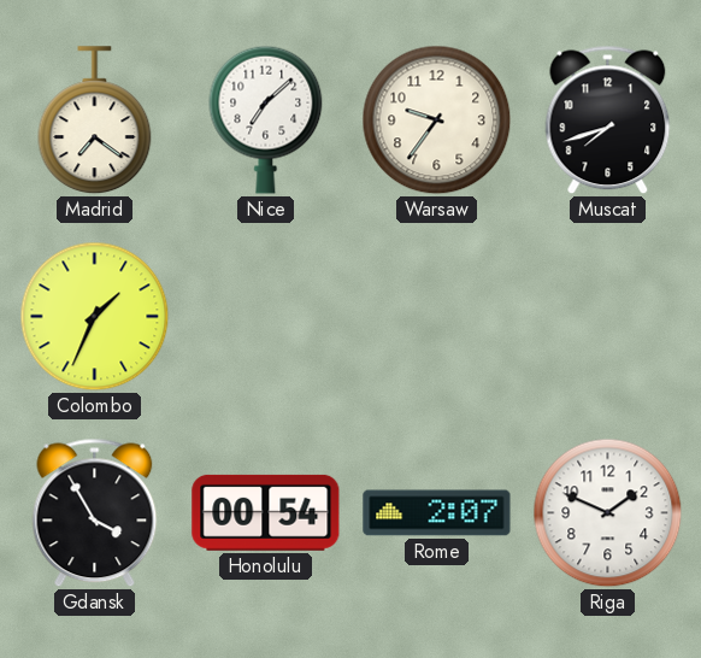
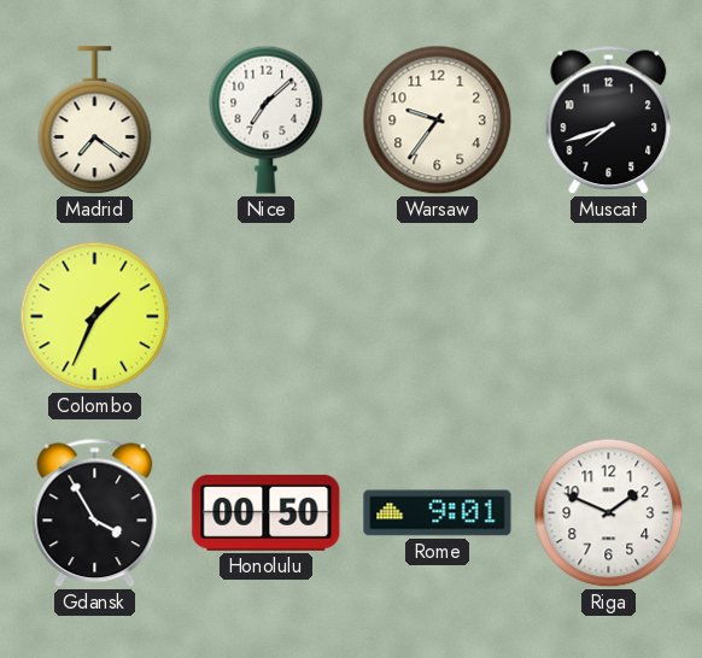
Honolulu: 00:54 -> 00:50 (267, 512)
Rome: 2:07 -> 9:01 (438, 513)
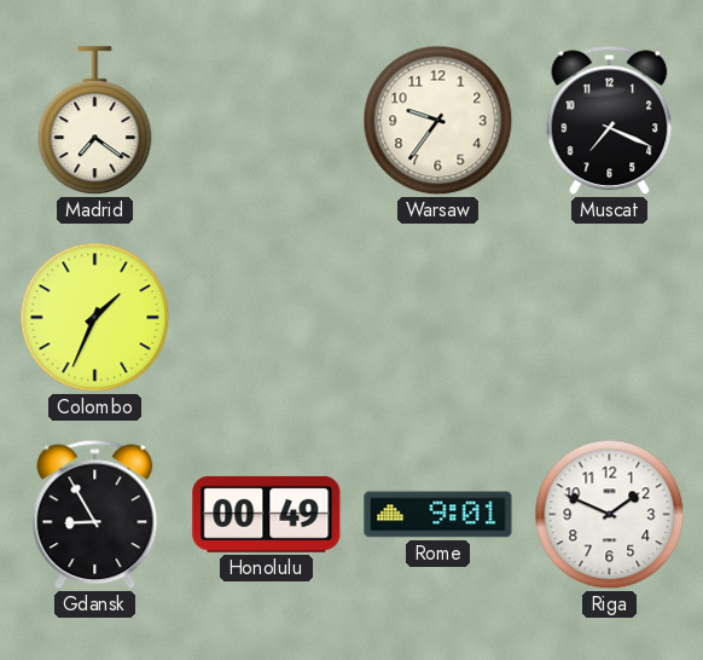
Nice: 7:08 -> none (267, 119)
Muscat: 7:42 -> 7:19 (610, 121)
Gdansk: 3:55 -> 8:55 (95, 515)
Honolulu: 00:50 -> 00:49 (267, 514)
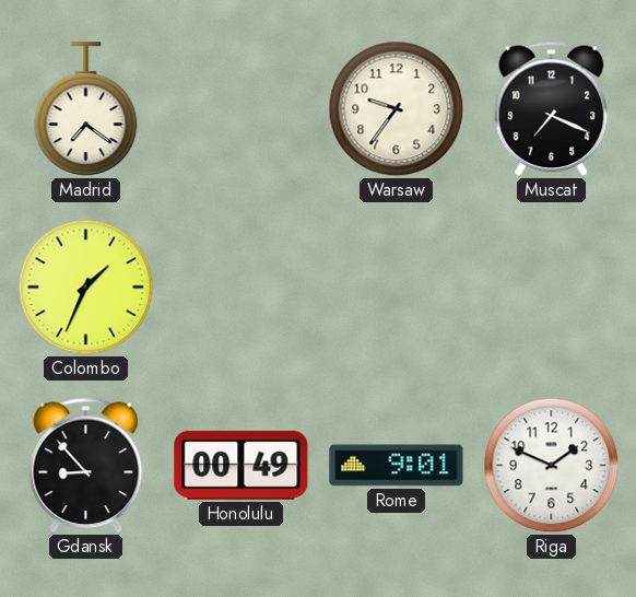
Gdansk: 8:55 -> 8:53 (86, 466)
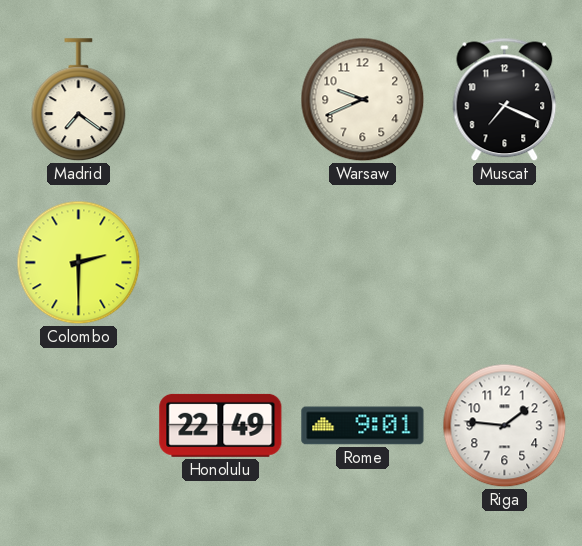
Warsaw: 9:36 -> 9:41 (363, 100)
Colombo: 1:34 -> 2:30 (79, 263)
Gdansk: 8:53 -> none (86, 466)
Honolulu: 00:49 -> 22:49 (221, 425)
Riga: 1:49 -> 1:46 (505, 426)
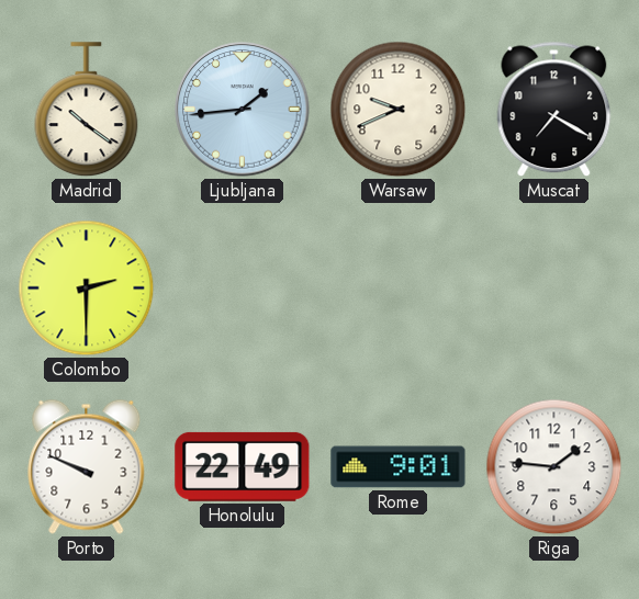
Madrid: 7:21 -> 10:21 (87, 110)
Ljubljana: none -> 1:44 (243, 110)
Muscat: 7:19 -> 7:20 (554, 110)
Porto: none -> 9:49 (87, 466)
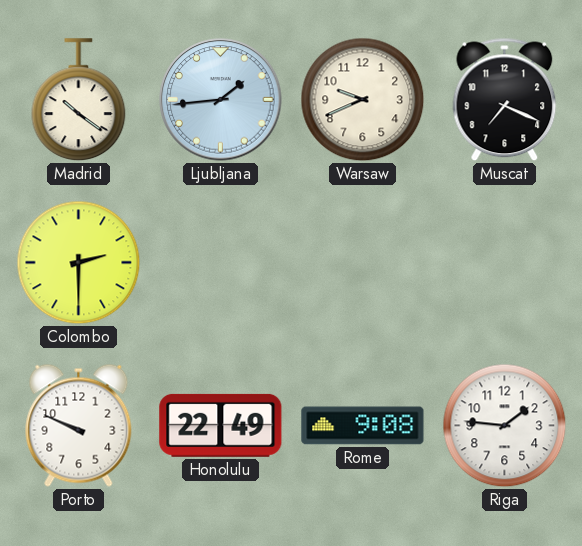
Muscat: 7:20 -> 7:19 (505, 100)
Rome: 9:01 -> 9:08 (363, 426)
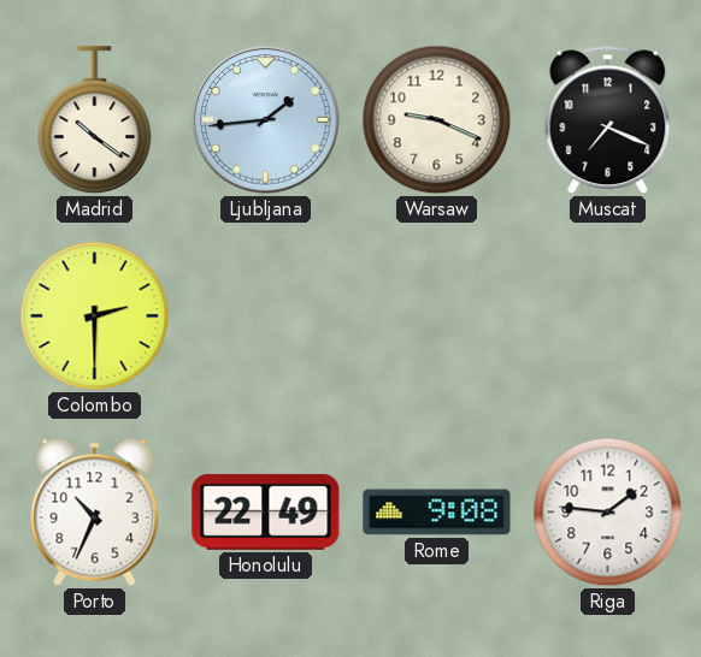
Warsaw: 9:41 -> 9:19 (437, 120)
Porto: 9:49 -> 10:34 (95, 511)
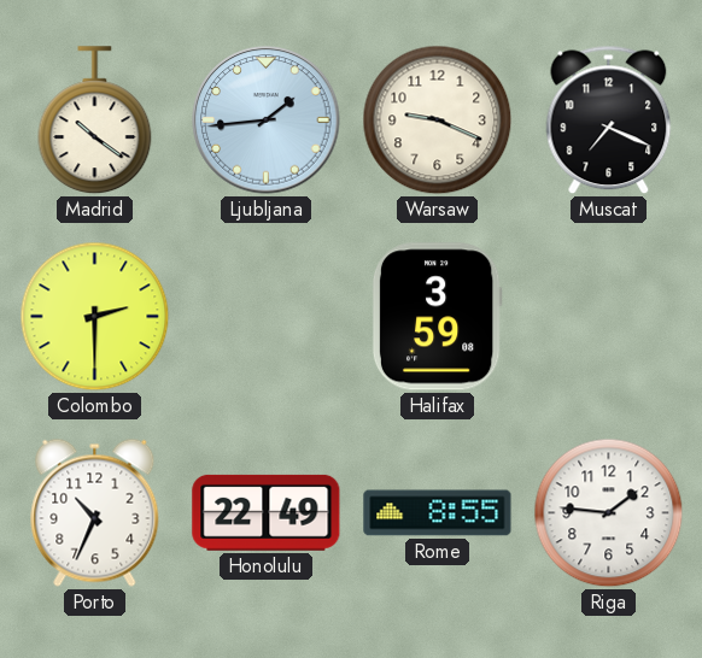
Halifax: none -> 3:59 (437, 317)
Rome: 9:08 -> 8:55 (438, 513)
